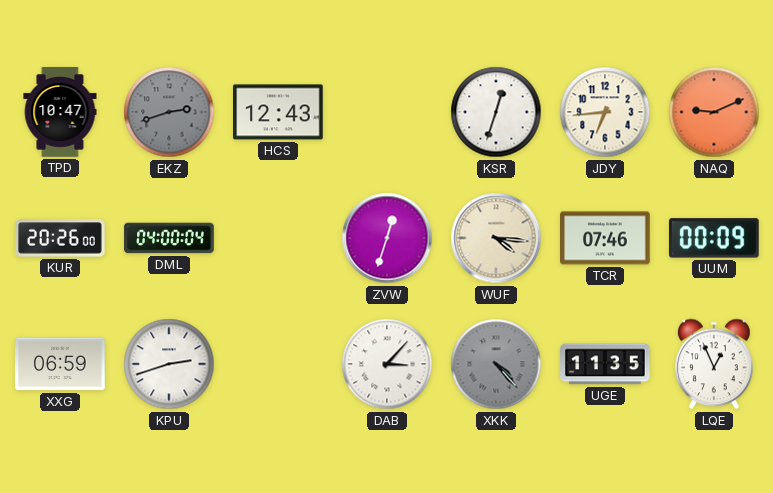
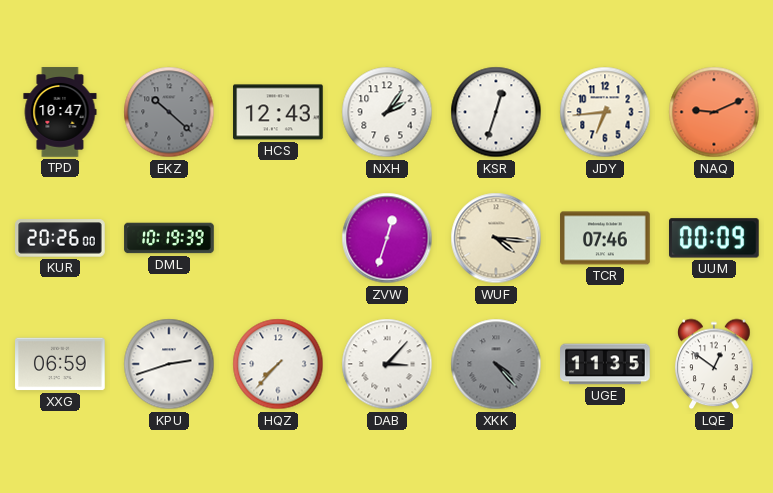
EKZ: 2:42 -> 10:22 (169, 112)
NXH: none -> 2:06 (387, 112)
DML: 04:00 -> 10:19 (169, 238)
HQZ: none -> 7:37 (278, 364)
LQE: 12:56 -> 12:51 (714, 364)
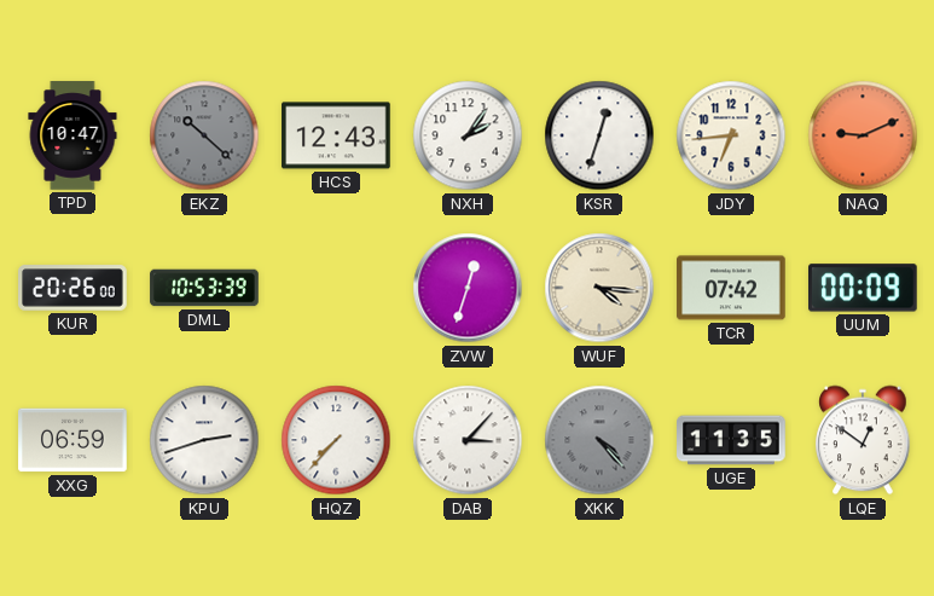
DML: 10:19 -> 10:53 (204, 288)
TCR: 07:46 -> 07:42 (731, 288)
